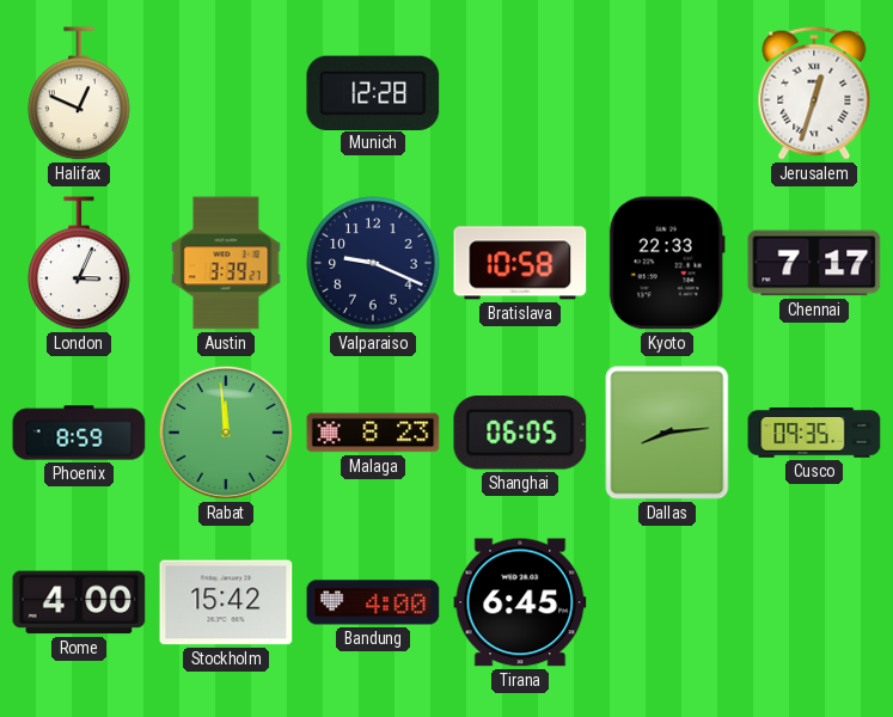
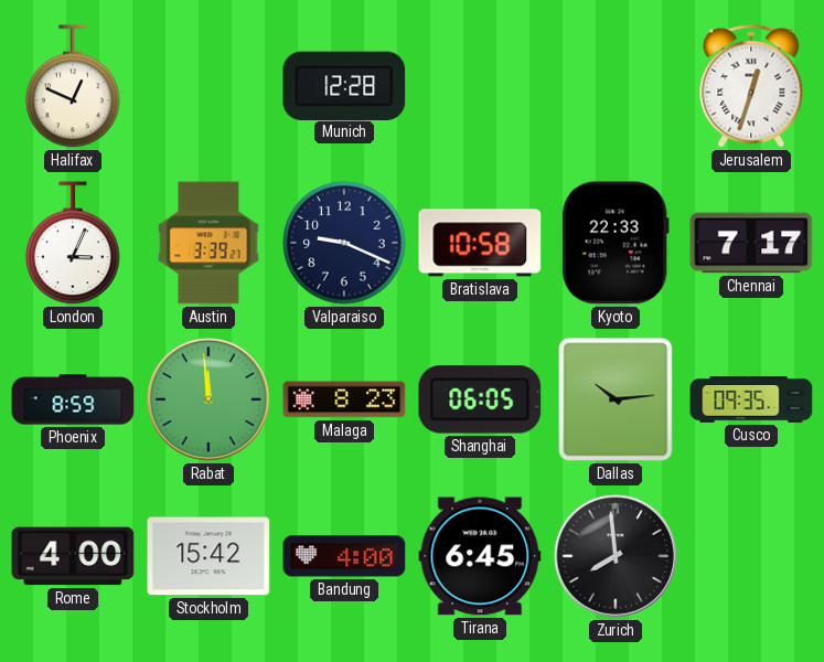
Dallas: 8:14 -> 10:14 (616, 399)
Zurich: none -> 7:59 (616, 556)
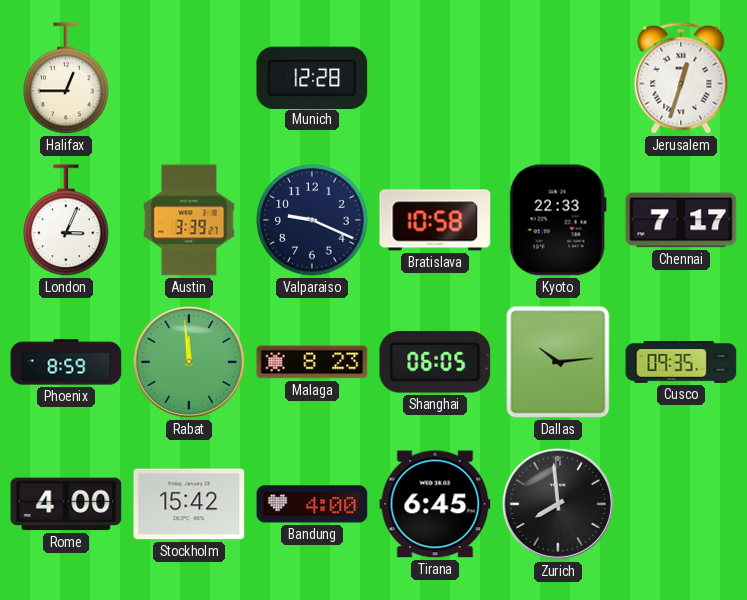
Halifax: 12:49 -> 12:45 (66, 79)
